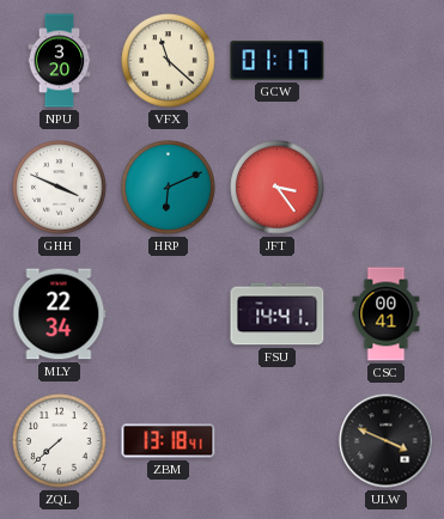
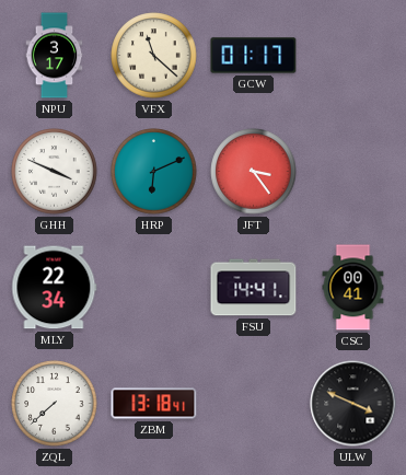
NPU: 3:20 -> 3:17 (55, 56)
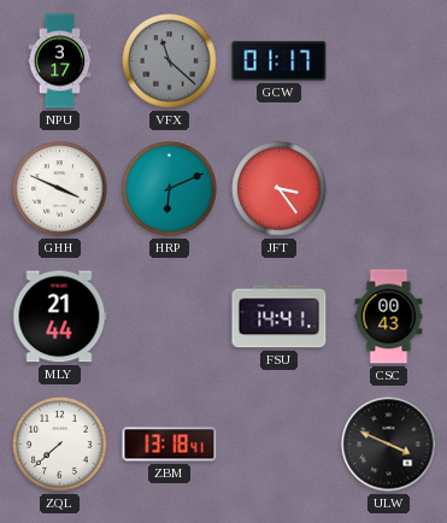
VFX dial: cream -> grey (170, 61)
MLY: 22:34 -> 21:44 (60, 317)
CSC: 00:41 -> 00:43 (389, 317)
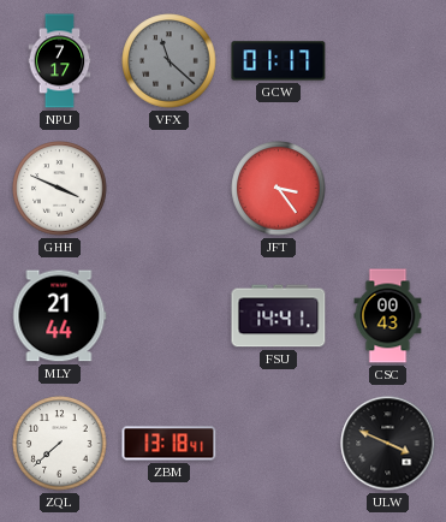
NPU: 3:17 -> 7:17 (60, 61)
HRP: 6:11 -> none (170, 189)
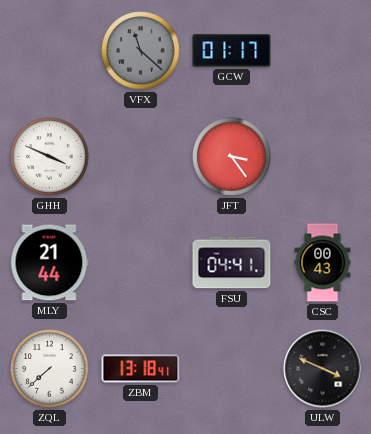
NPU: 7:17 -> none (60, 61)
FSU: 14:41 -> 04:41 (232, 263)
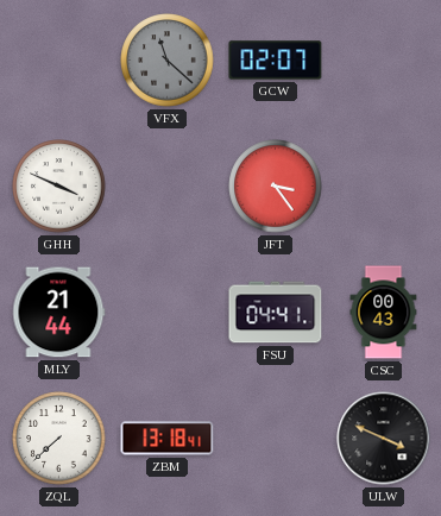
GCW: 01:17 -> 02:07 (276, 61)
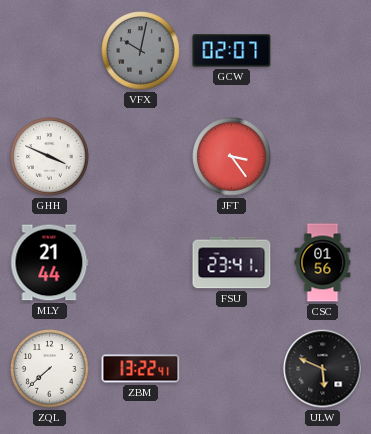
VFX: 11:22 -> 10:02 (141, 51)
FSU: 04:41 -> 23:41 (232, 263)
CSC: 00:43 -> 01:56 (323, 263)
ZBM: 13:18 -> 13:22 (141, 369)
ULW: 3:49 -> 5:49 (323, 369)
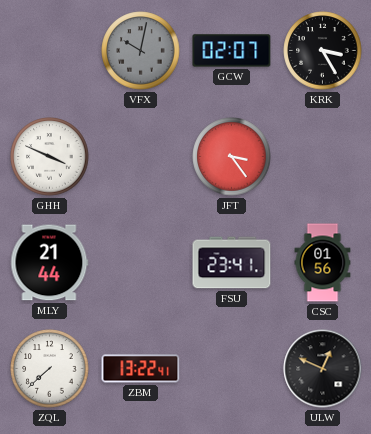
KRK: none -> 3:25 (323, 51)
ULW: 5:49 -> 12:49 (323, 369)
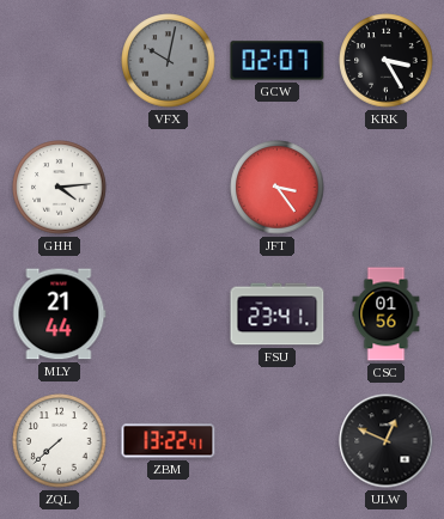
GHH: 3:49 -> 4:14 (60, 188)
